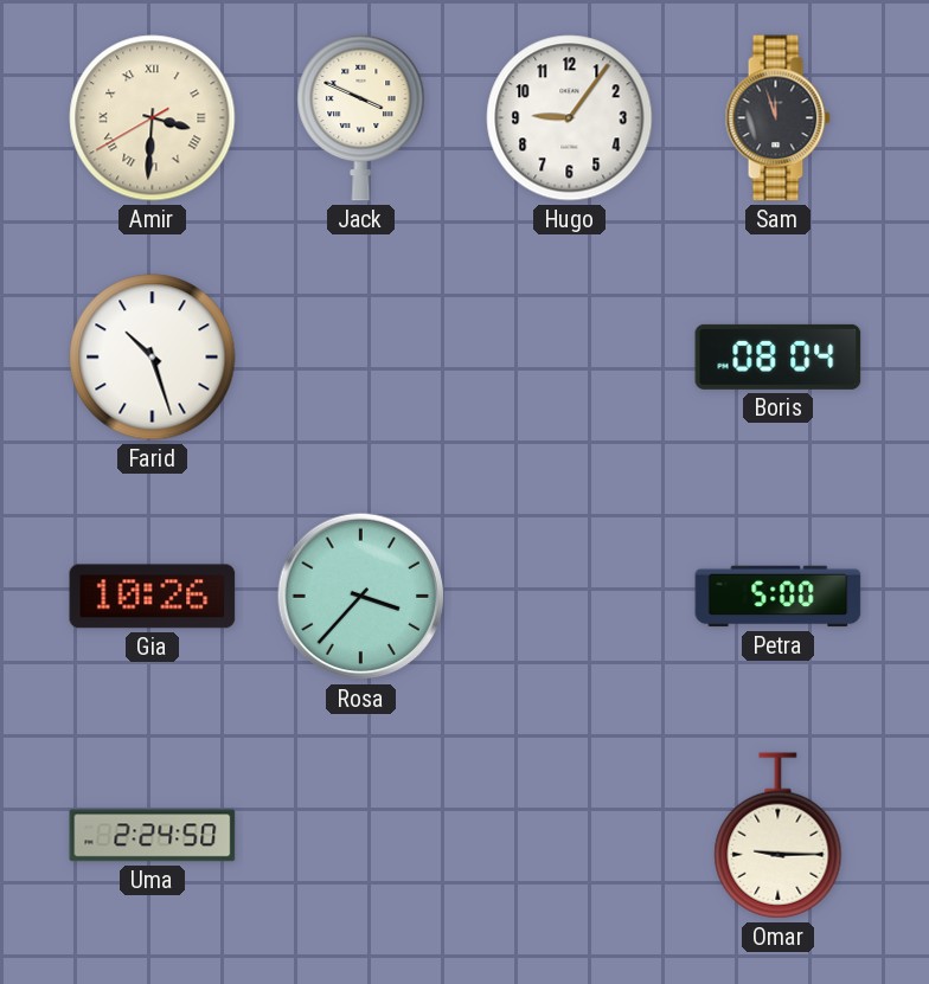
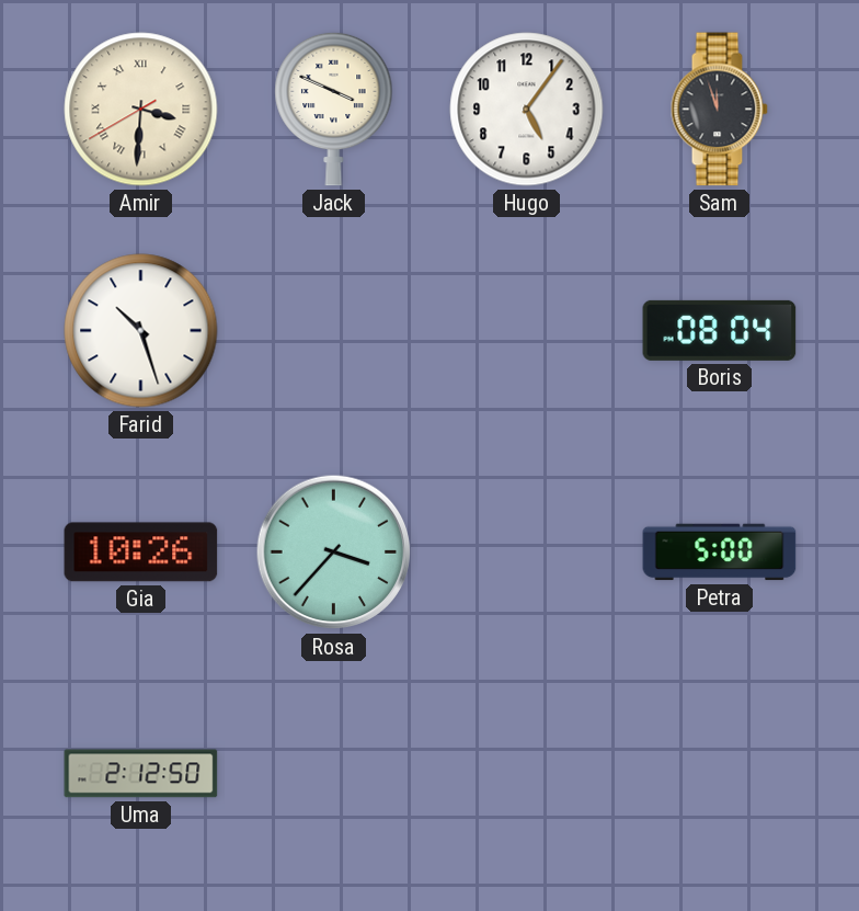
Hugo: 9:06 -> 5:06 (527, 110)
Uma: 2:24 -> 2:12 (141, 774)
Omar: 9:15 -> none (779, 836)
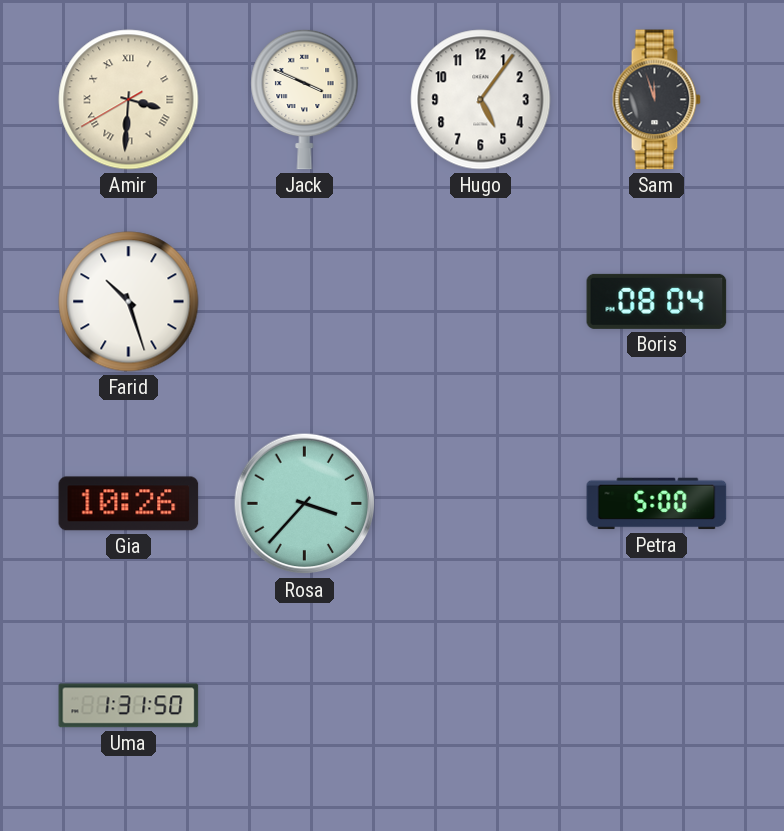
Uma: 2:12 -> 1:31 (129, 706)
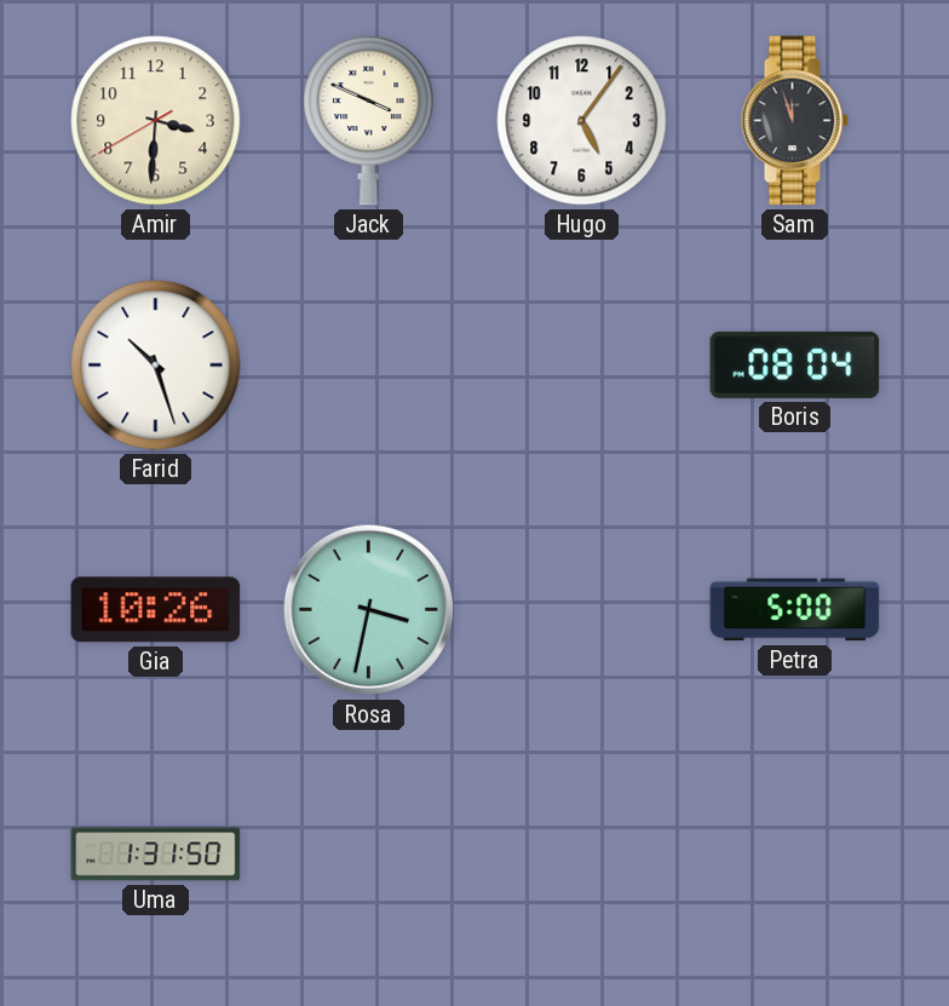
Amir numerals: Roman -> Arabic (156, 121)
Rosa: 3:37 -> 3:32 (369, 610)
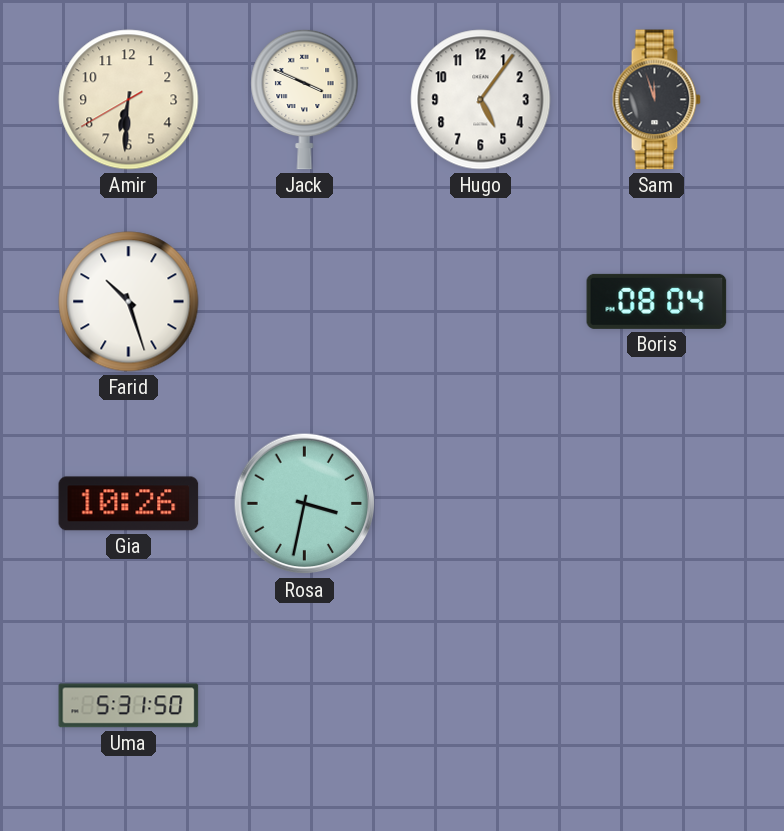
Amir: 3:30 -> 6:30 (129, 100)
Petra: 5:00 -> none (795, 610)
Uma: 1:31 -> 5:31 (129, 706)
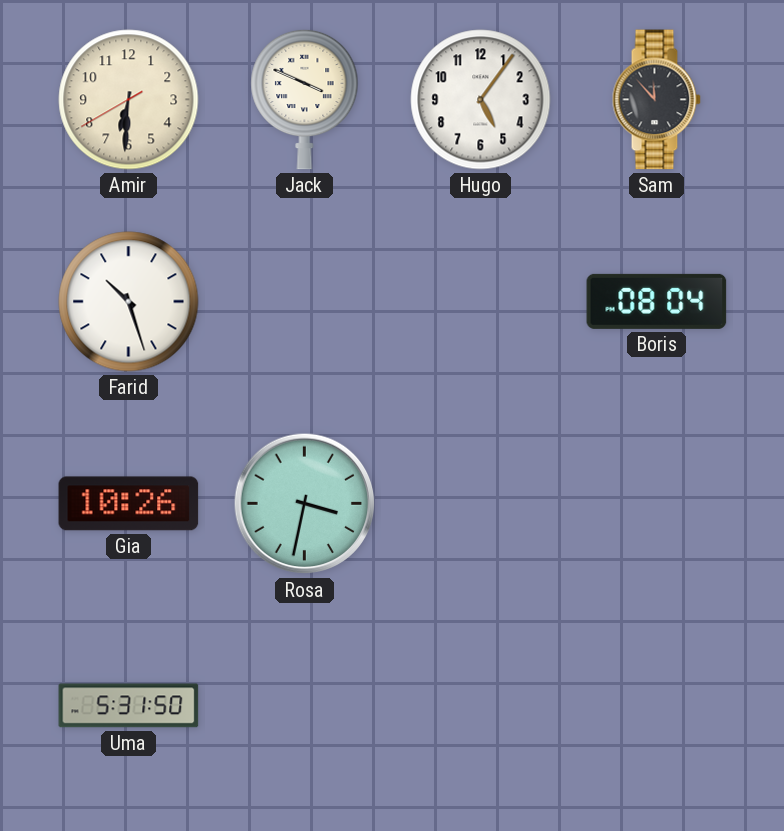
Sam: 11:57 -> 11:53 (656, 100)
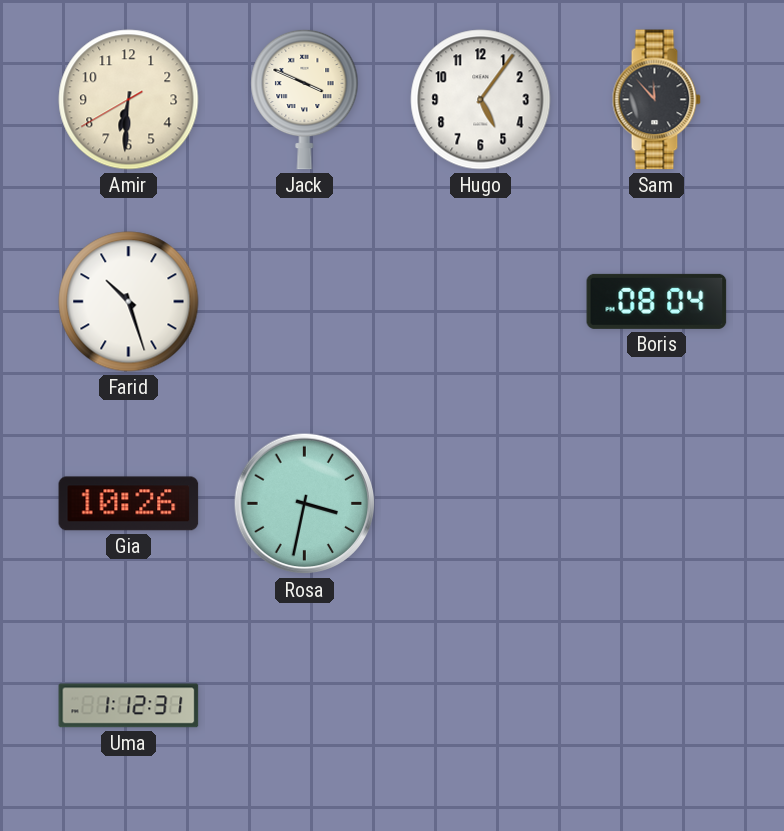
Uma: 5:31 -> 1:12 (129, 706)
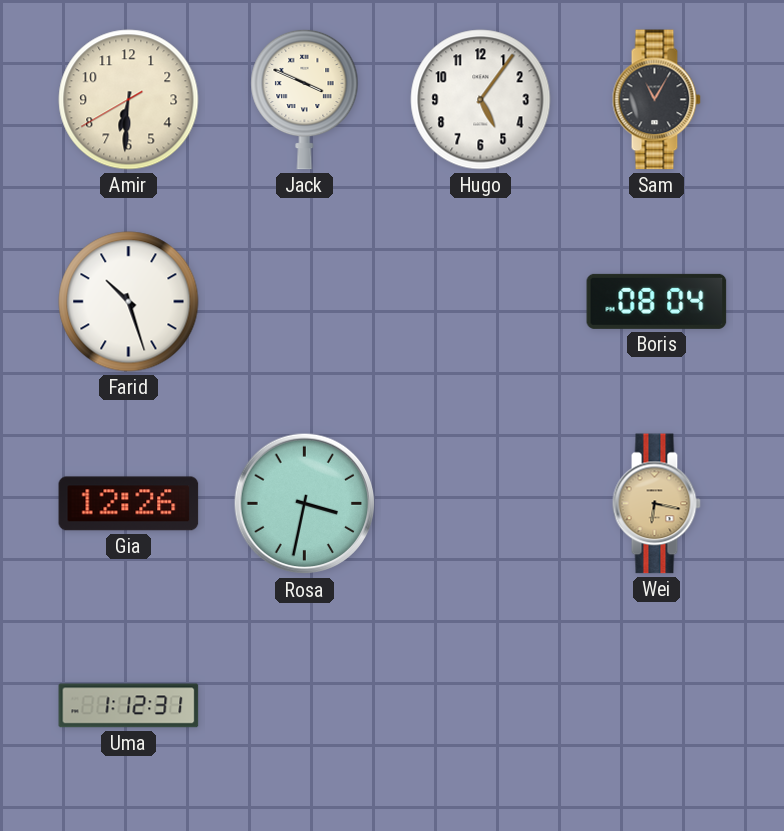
Sam: 11:53 -> 11:05 (656, 100)
Gia: 10:26 -> 12:26 (129, 504)
Wei: none -> 6:17 (656, 504)
